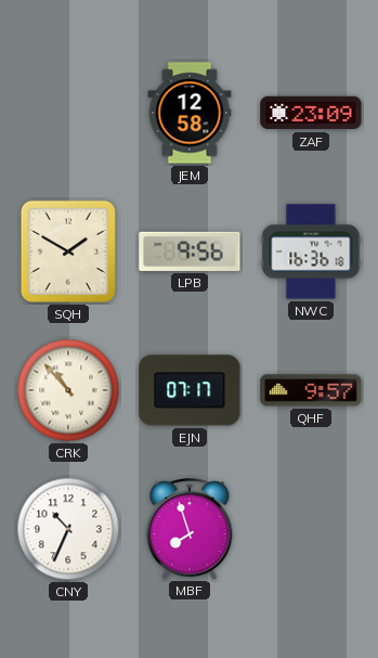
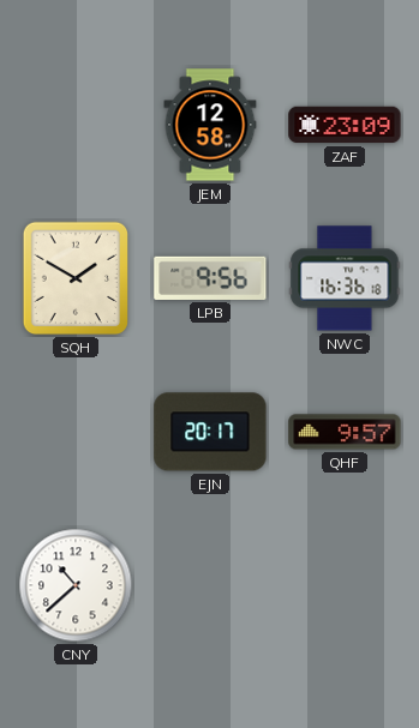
CRK: 10:53 -> none (68, 390)
EJN: 07:17 -> 20:17 (210, 432)
CNY: 10:34 -> 10:38 (76, 585)
MBF: 7:57 -> none (190, 529)
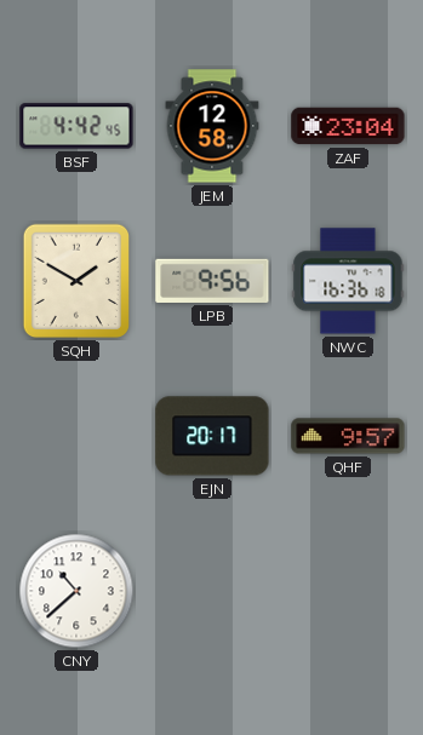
BSF: none -> 4:42 (76, 126)
ZAF: 23:09 -> 23:04 (348, 126)
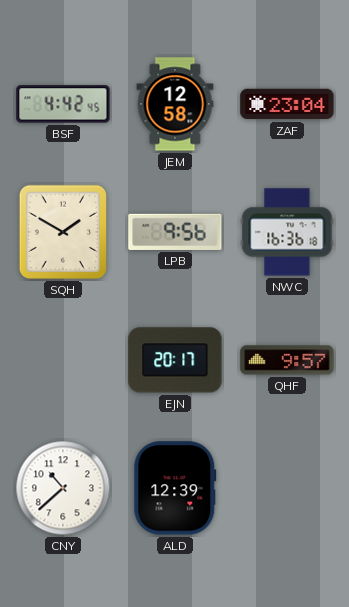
ALD: none -> 12:39 (175, 488)
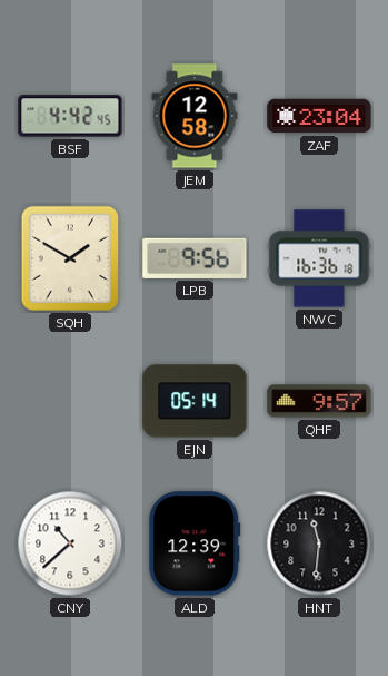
EJN: 20:17 -> 05:14 (195, 401)
HNT: none -> 11:31 (319, 543)
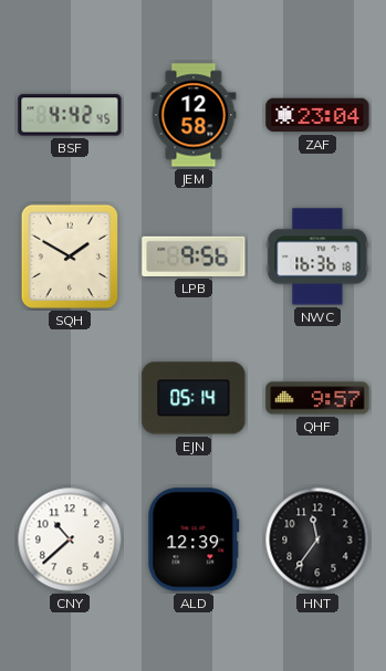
HNT: 11:31 -> 11:36 (317, 539)
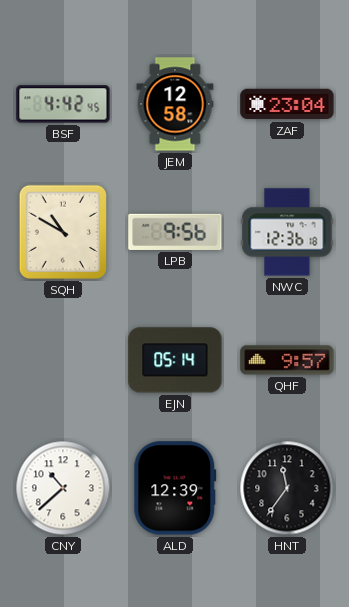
SQH: 1:50 -> 10:50 (62, 232)
NWC: 16:36 -> 12:36 (287, 232)
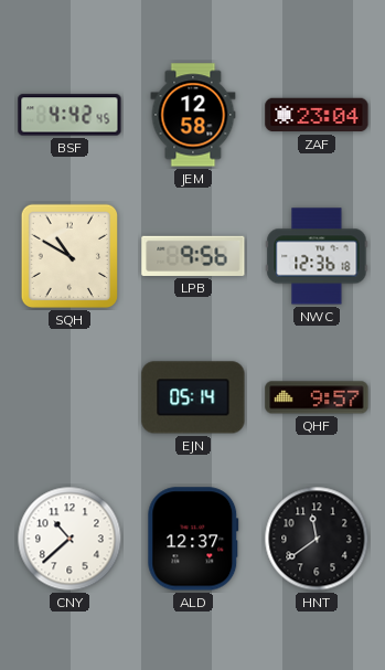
ALD: 12:39 -> 12:37 (193, 539)
HNT: 11:36 -> 11:39 (317, 539)
